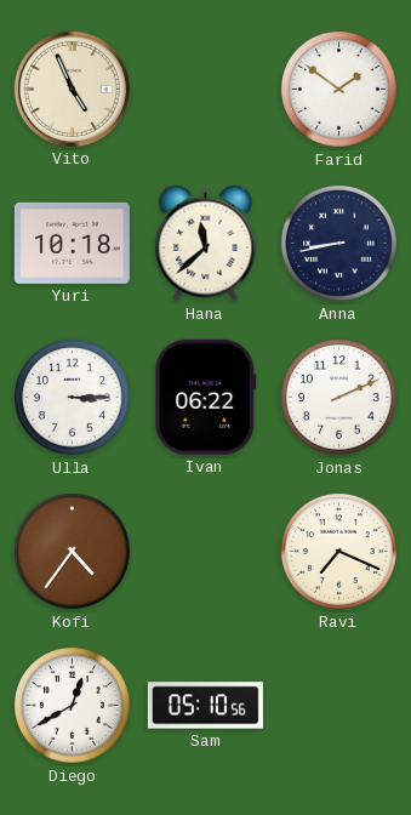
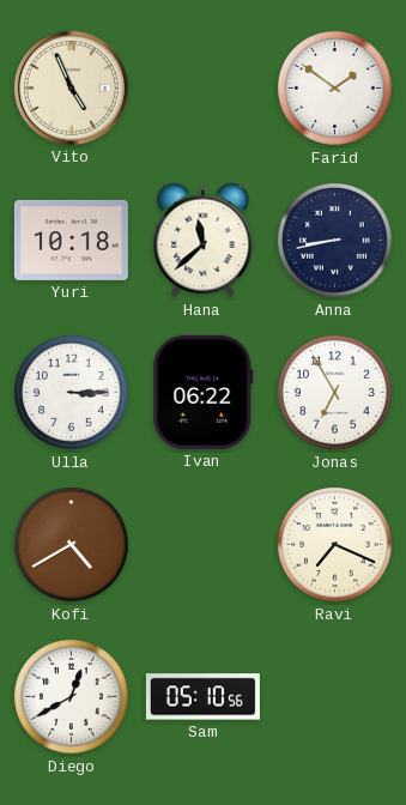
Jonas: 2:11 -> 6:55 (335, 393)
Kofi: 4:36 -> 4:40 (72, 545)
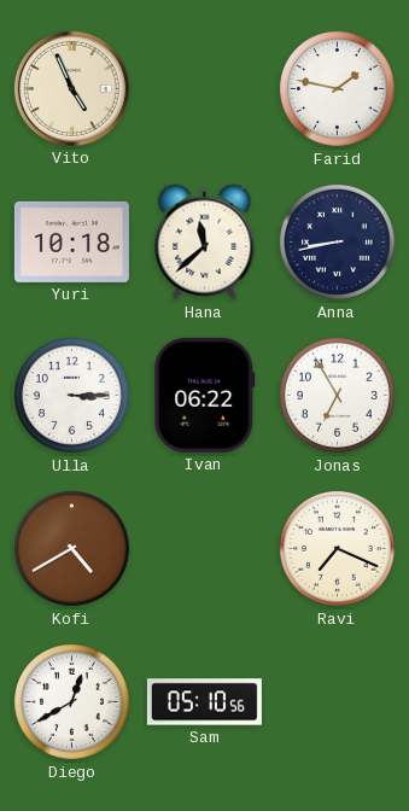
Farid: 1:51 -> 1:47 (338, 89)
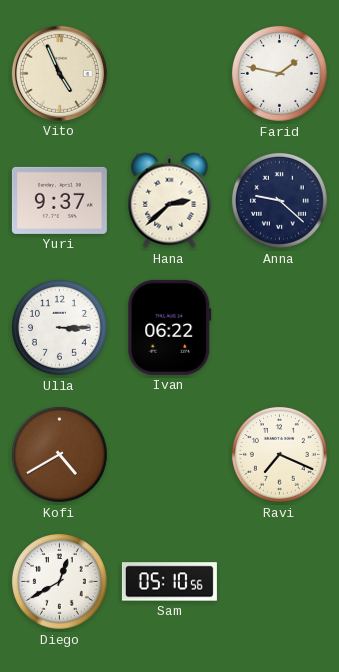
Yuri: 10:18 -> 9:37 (59, 200)
Hana: 11:38 -> 2:38 (170, 201)
Anna: 8:43 -> 9:22 (280, 201)
Jonas: 6:55 -> none (338, 396)
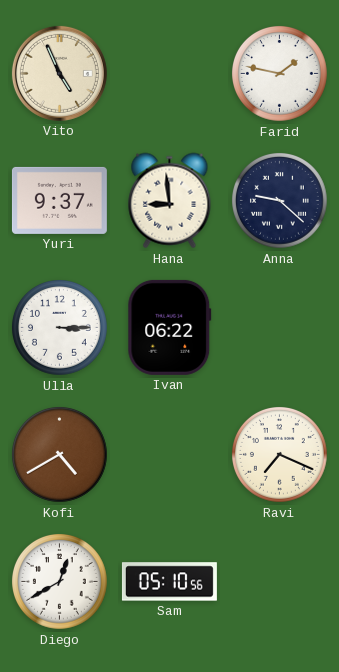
Hana: 2:38 -> 8:59 (170, 201)
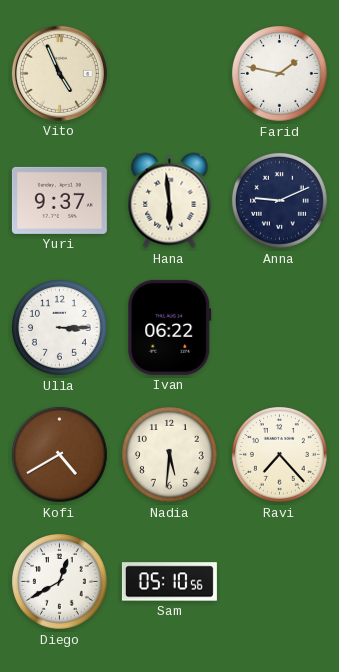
Hana: 8:59 -> 5:59 (170, 201)
Anna: 9:22 -> 9:11 (280, 201)
Nadia: none -> 5:31 (170, 455)
Ravi: 7:19 -> 7:23 (280, 455)
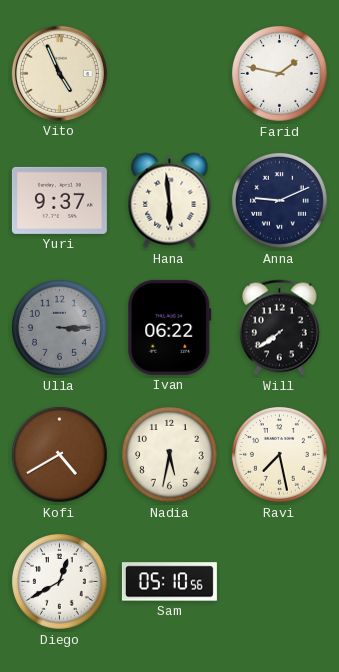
Ulla dial: white -> grey (60, 328)
Will: none -> 7:39 (279, 328)
Nadia: 5:31 -> 5:32 (170, 455)
Ravi: 7:23 -> 7:28 (280, 455)
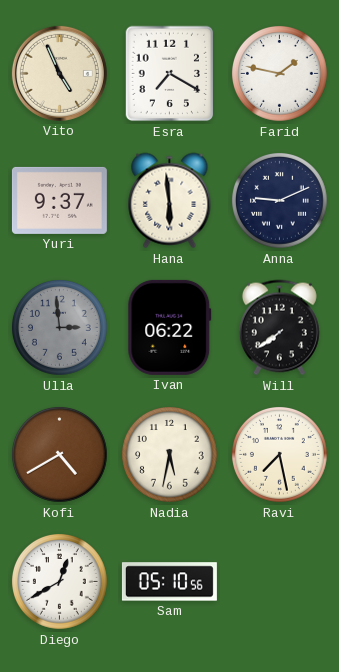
Esra: none -> 7:20 (170, 74)
Ulla: 3:15 -> 2:59 (60, 328)
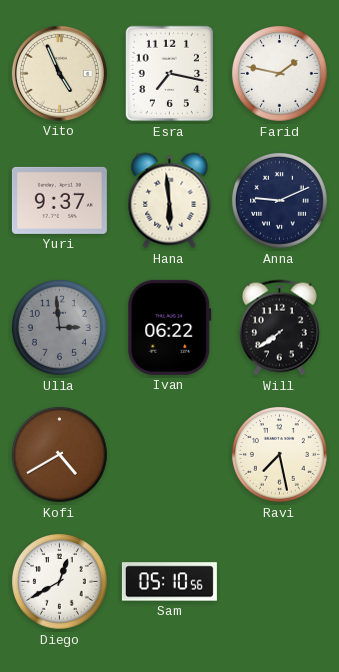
Esra: 7:20 -> 7:17 (170, 74)
Nadia: 5:32 -> none (170, 455)
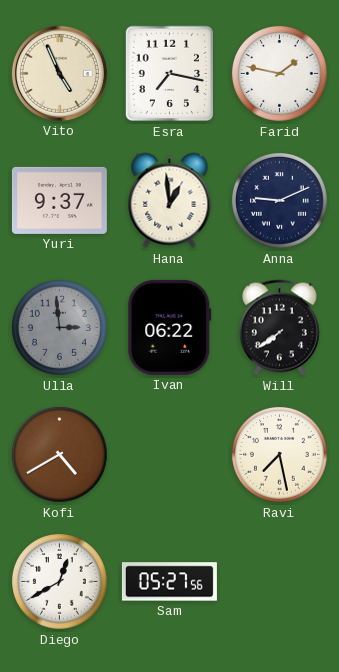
Hana: 5:59 -> 12:59 (170, 201)
Sam: 05:10 -> 05:27 (169, 582)
